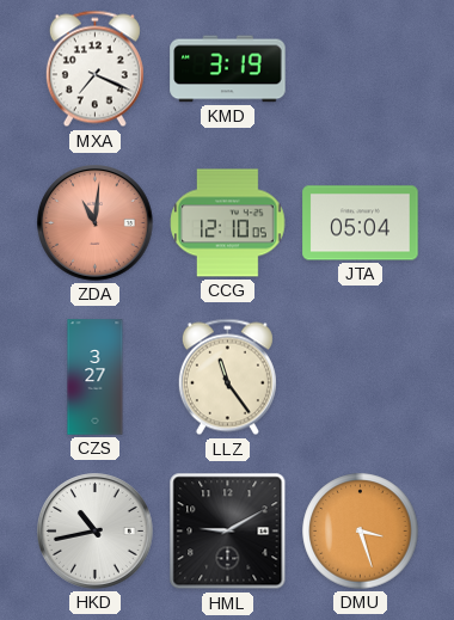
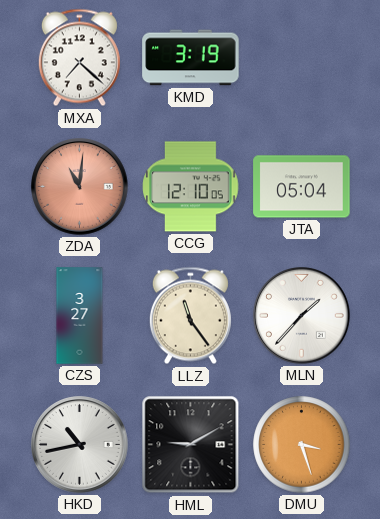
MXA: 7:19 -> 7:22 (79, 58)
MLN: none -> 1:37 (302, 316)
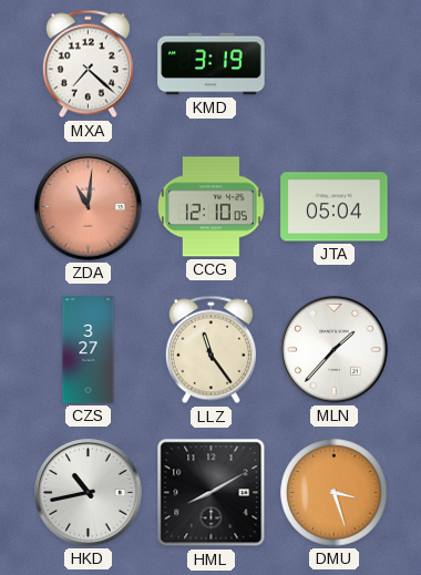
HML: 9:10 -> 8:10 (212, 493)
